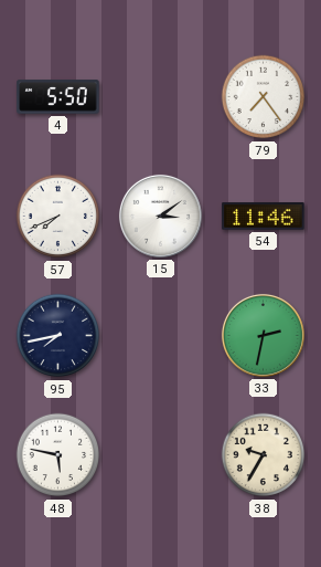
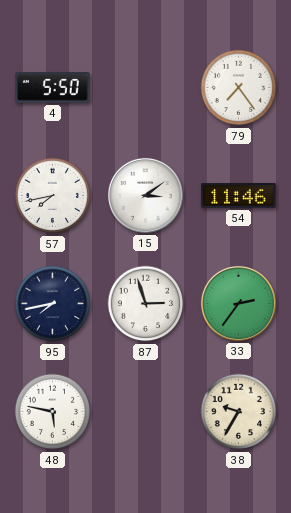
57: 7:41 -> 7:43 (53, 196)
87: none -> 2:57 (146, 304)
33: 2:32 -> 2:36 (238, 303)
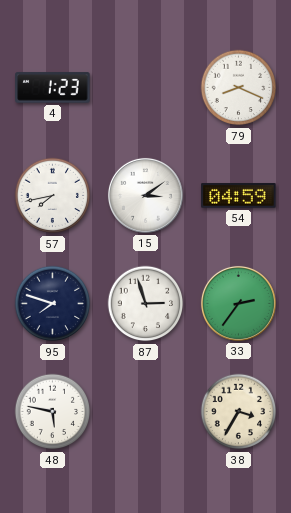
4: 5:50 -> 1:23 (53, 88)
79: 7:24 -> 8:19 (239, 88)
54: 11:46 -> 04:59 (239, 196)
95: 7:43 -> 7:48 (53, 304)
38: 9:35 -> 3:35 (239, 412)
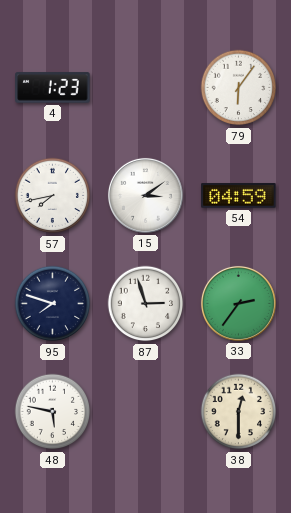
79: 8:19 -> 6:06 (239, 88)
38: 3:35 -> 12:30 (239, 412)
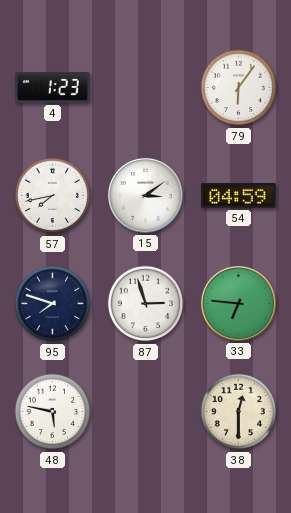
33: 2:36 -> 6:46 (238, 303)
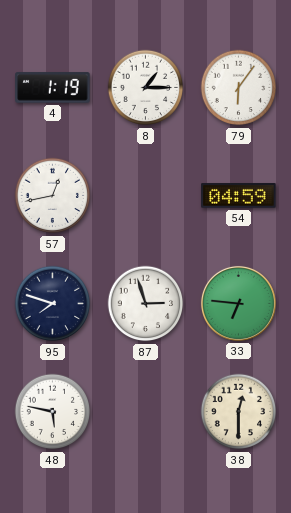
4: 1:23 -> 1:19 (53, 88)
8: none -> 1:15 (146, 88)
57: 7:43 -> 12:43 (53, 196)
15: 3:09 -> none (145, 195)
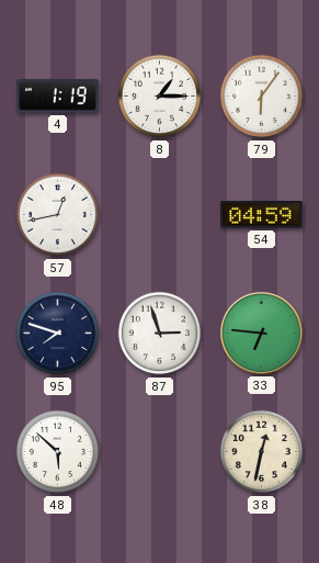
48: 5:47 -> 5:52 (58, 452)
38: 12:30 -> 12:32 (262, 452)
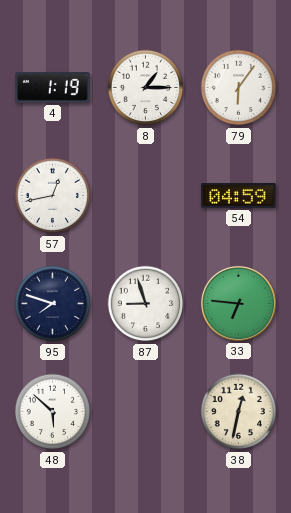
87: 2:57 -> 8:57 (146, 304)
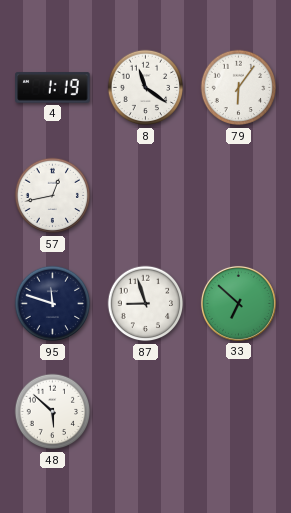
8: 1:15 -> 11:21 (146, 88)
54: 04:59 -> none (239, 196)
95: 7:48 -> 11:48 (53, 304)
33: 6:46 -> 6:52 (238, 303)
38: 12:32 -> none (239, 412)
